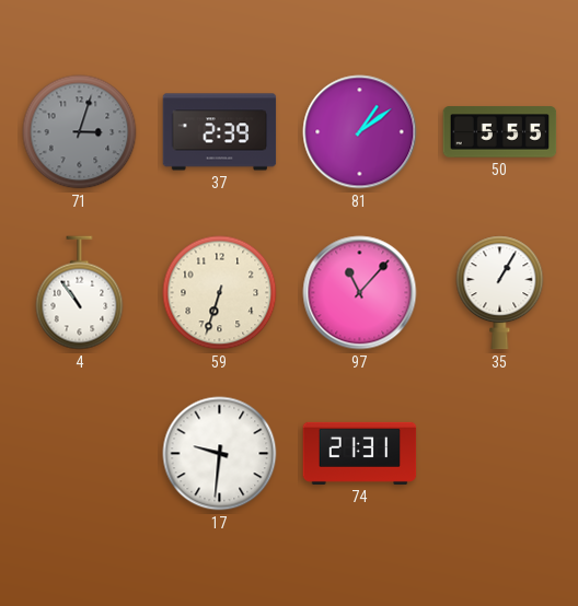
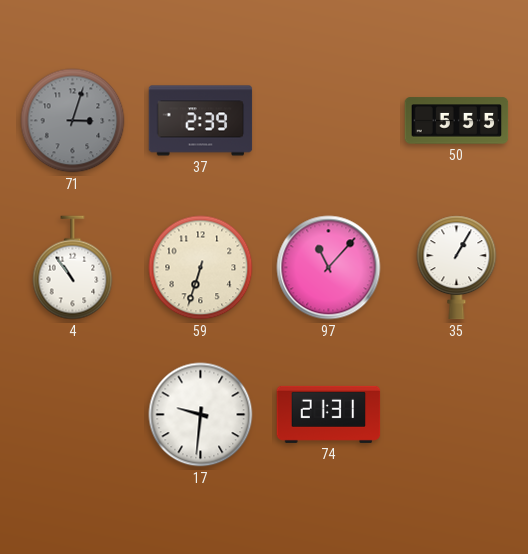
81: 1:09 -> none (360, 132)
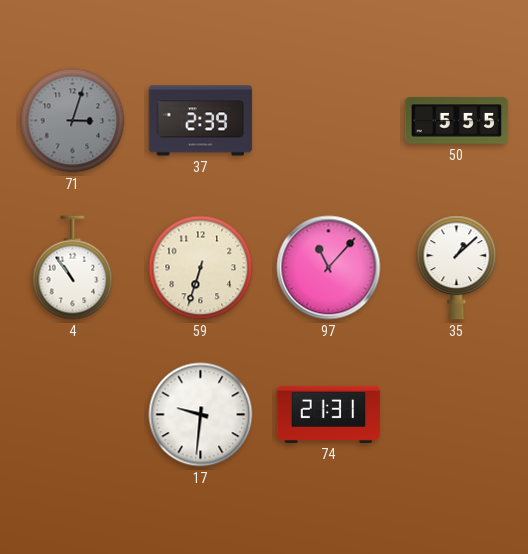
35: 1:05 -> 1:08 (457, 268)
